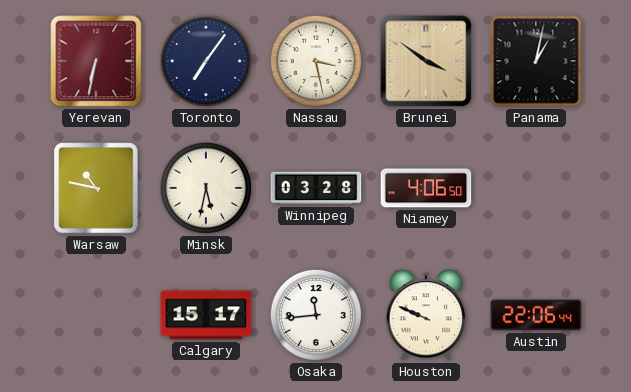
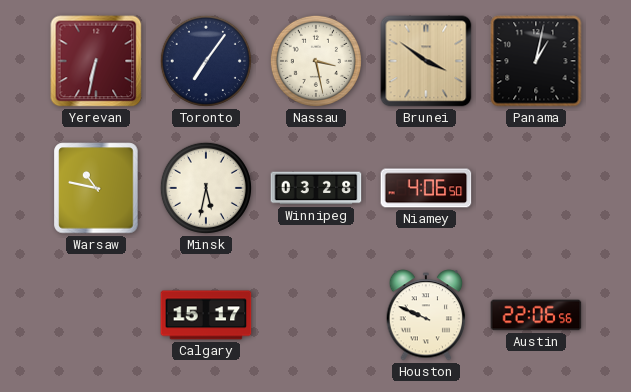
Osaka: 11:44 -> none (316, 315)
Austin: 22:06:44 -> 22:06:56 (536, 315)
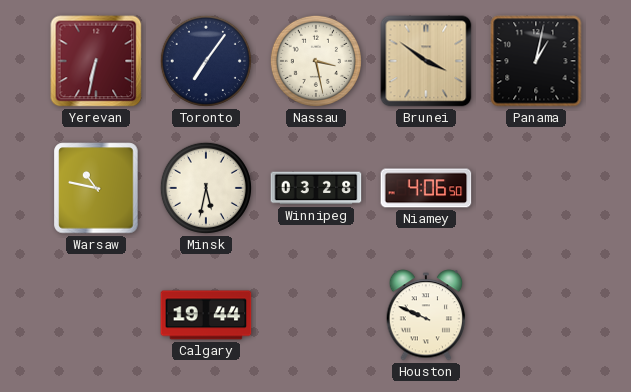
Calgary: 15:17 -> 19:44 (206, 315)
Austin: 22:06 -> none (536, 315)
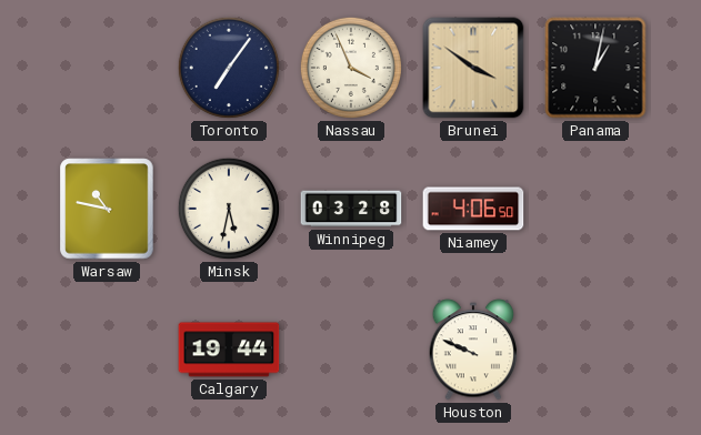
Yerevan: 6:32 -> none (96, 61)
Nassau: 3:28 -> 3:56 (351, 68)
